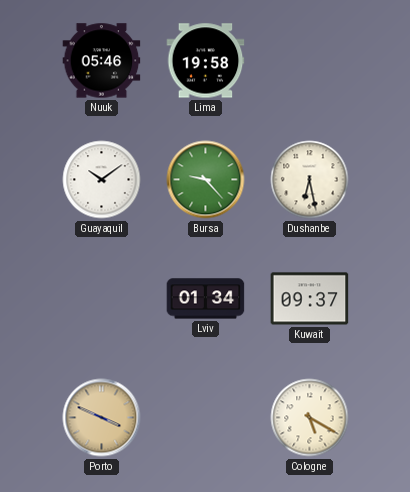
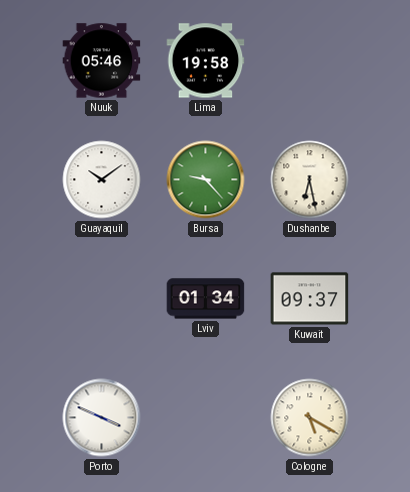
Porto dial: champagne -> white (102, 418)
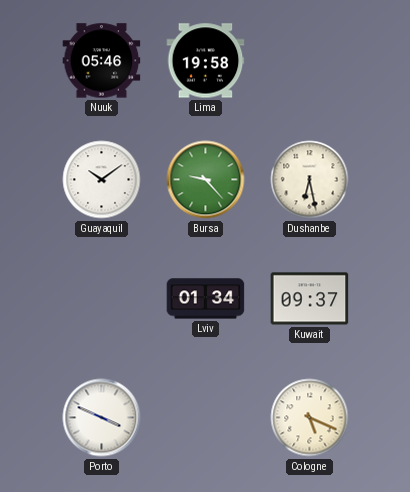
Cologne: 5:20 -> 5:19 (310, 418)
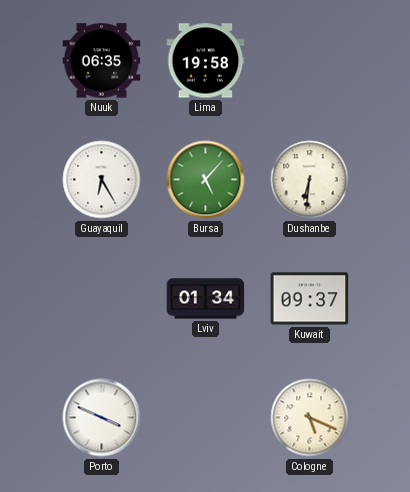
Nuuk: 05:46 -> 06:35 (102, 61)
Guayaquil: 10:09 -> 6:25 (102, 180)
Bursa: 9:23 -> 5:07 (206, 180)
Dushanbe: 6:28 -> 6:31 (310, 180)
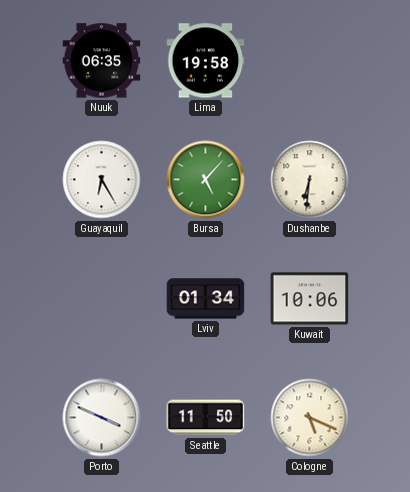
Kuwait: 09:37 -> 10:06 (310, 299)
Seattle: none -> 11:50 (206, 418)
